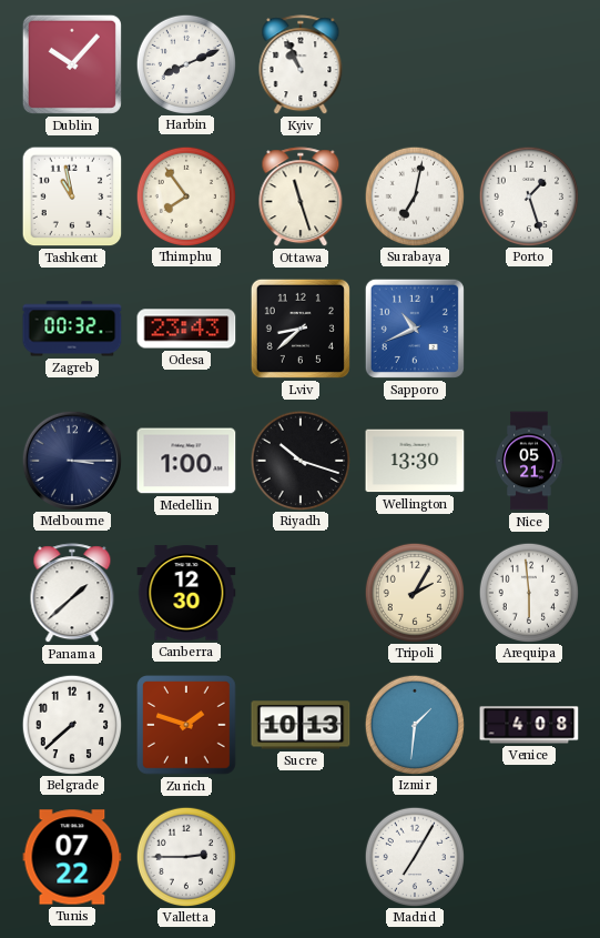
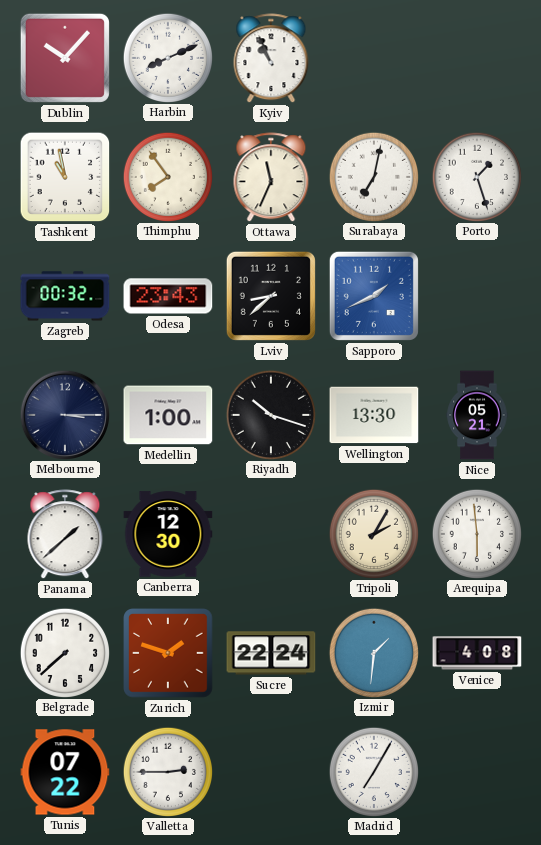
Ottawa: 11:27 -> 11:34 (271, 178)
Sapporo: 10:41 -> 1:41 (374, 296)
Sucre: 10:13 -> 22:24 (271, 653)
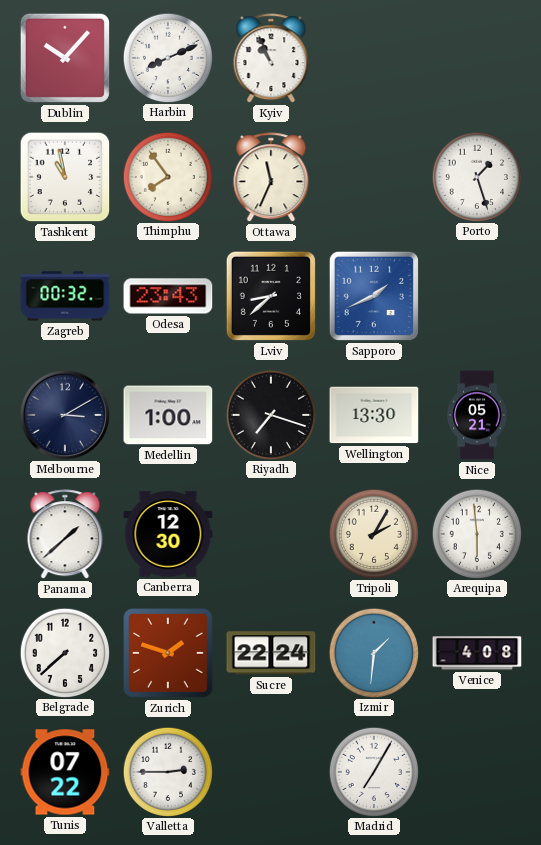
Surabaya: 7:02 -> none (373, 176)
Melbourne: 3:15 -> 3:10 (64, 414)
Riyadh: 10:18 -> 7:18 (270, 414)
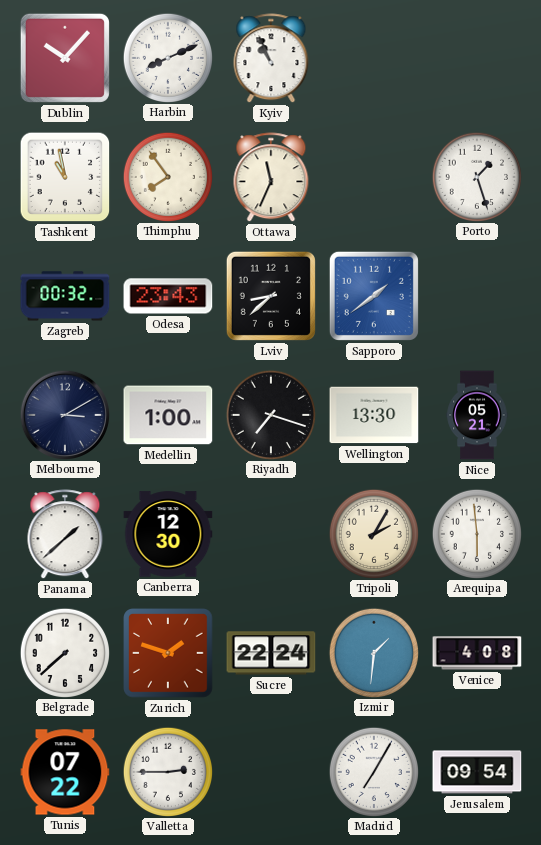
Sapporo: 1:41 -> 1:39 (374, 296)
Jerusalem: none -> 09:54 (477, 772)
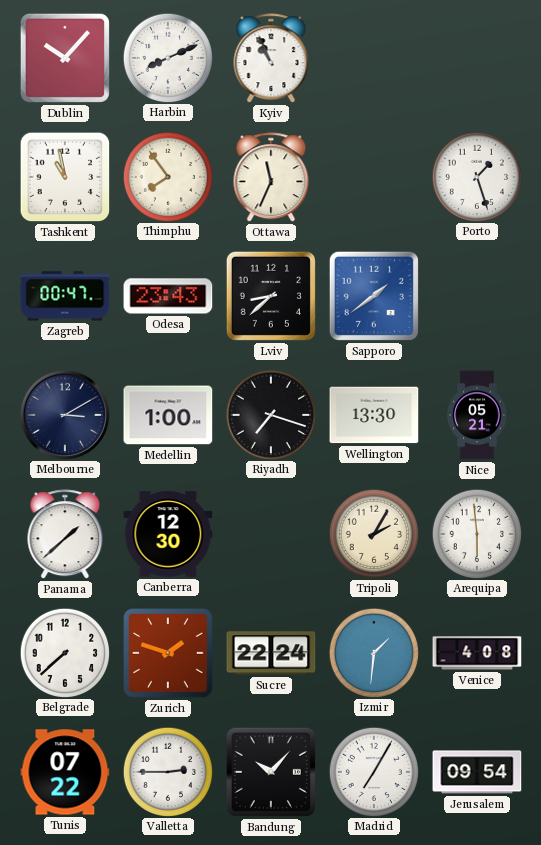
Zagreb: 00:32 -> 00:47 (65, 296)
Bandung: none -> 10:07 (271, 772)
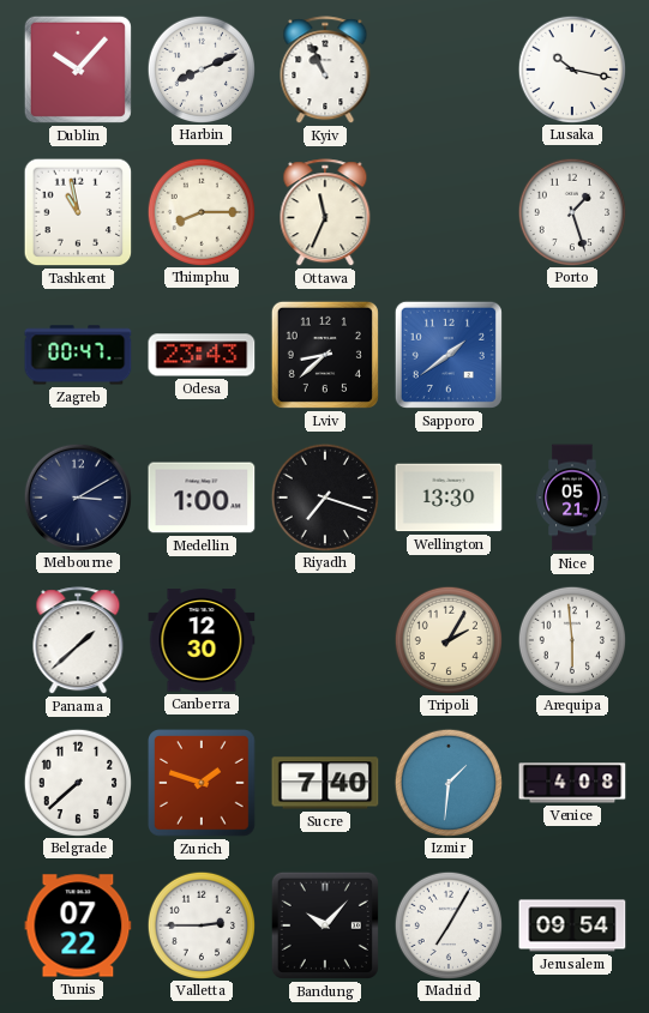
Lusaka: none -> 10:17 (571, 68)
Thimphu: 7:54 -> 8:15 (200, 211)
Sucre: 22:24 -> 7:40 (325, 783)
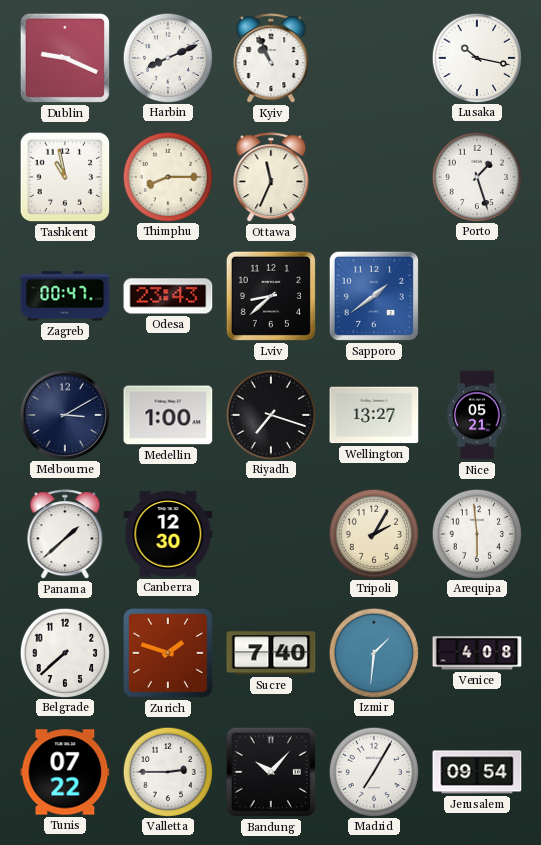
Dublin: 10:07 -> 9:19 (65, 58)
Wellington: 13:30 -> 13:27 (374, 415)
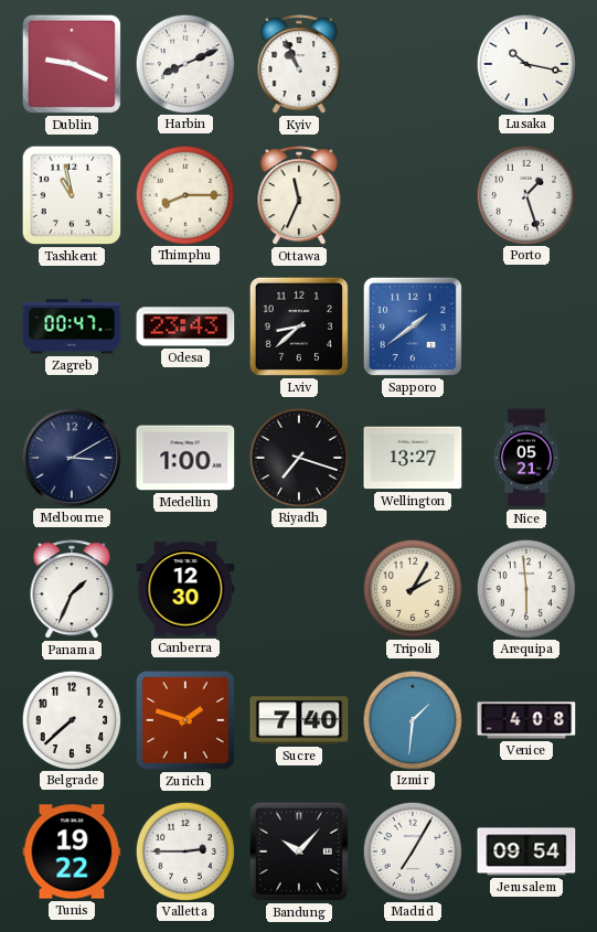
Panama: 1:38 -> 1:34 (72, 590)
Tunis: 07:22 -> 19:22 (72, 851)
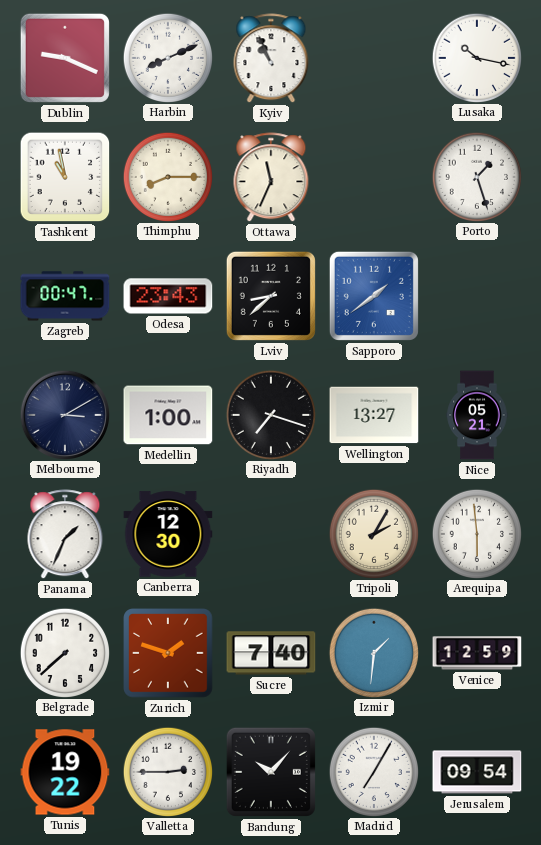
Venice: 4:08 -> 12:59 (477, 653)
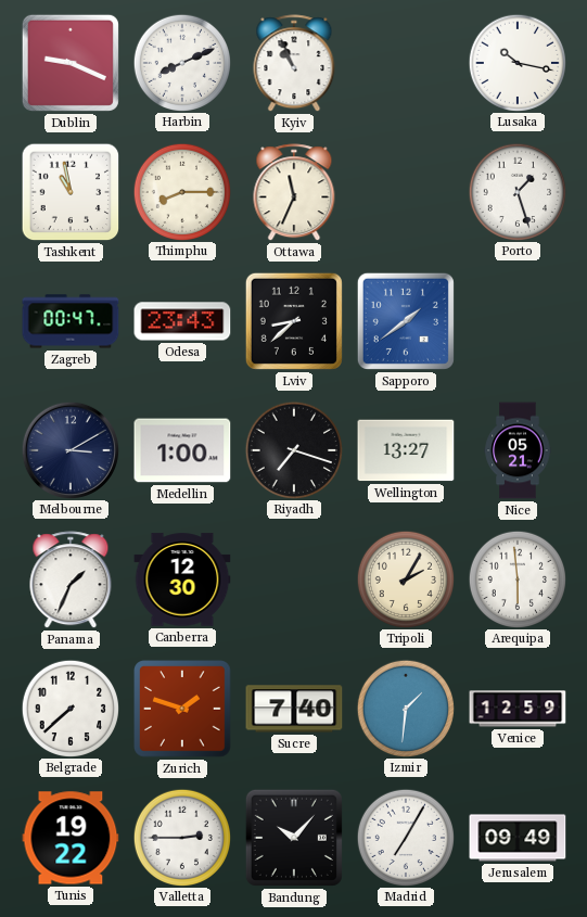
Jerusalem: 09:54 -> 09:49 (518, 838)
